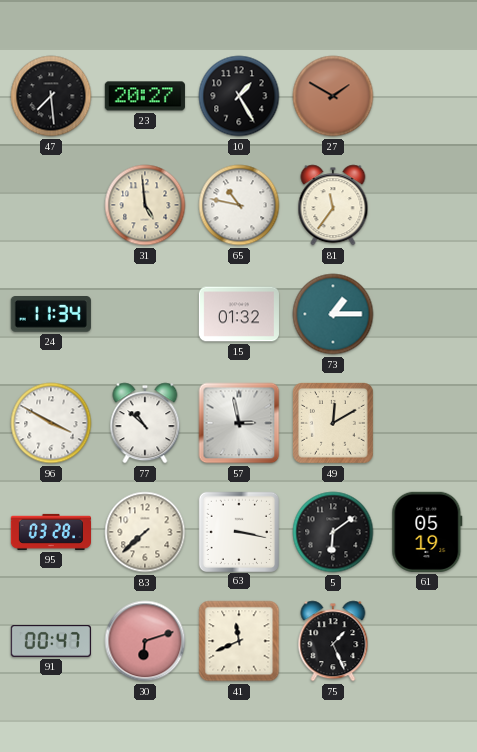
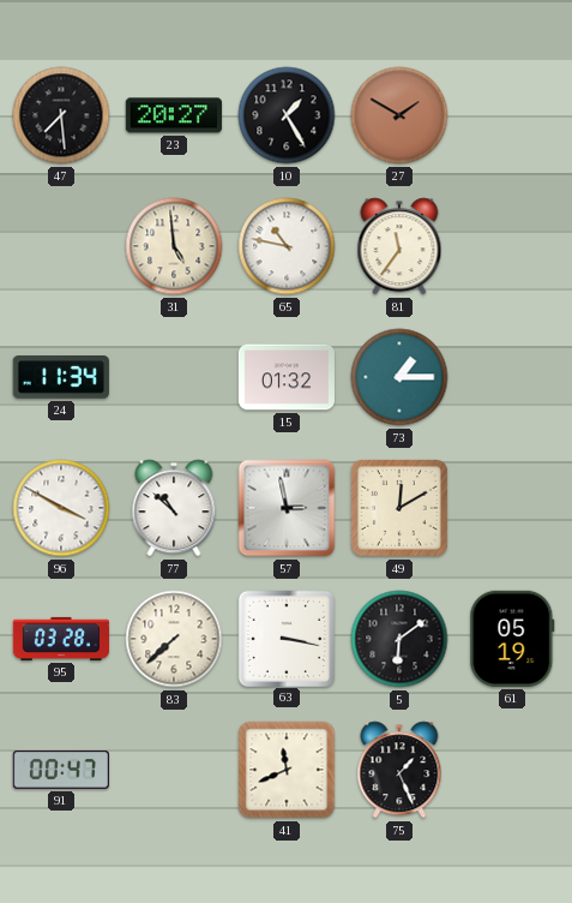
30: 6:12 -> none (145, 641)
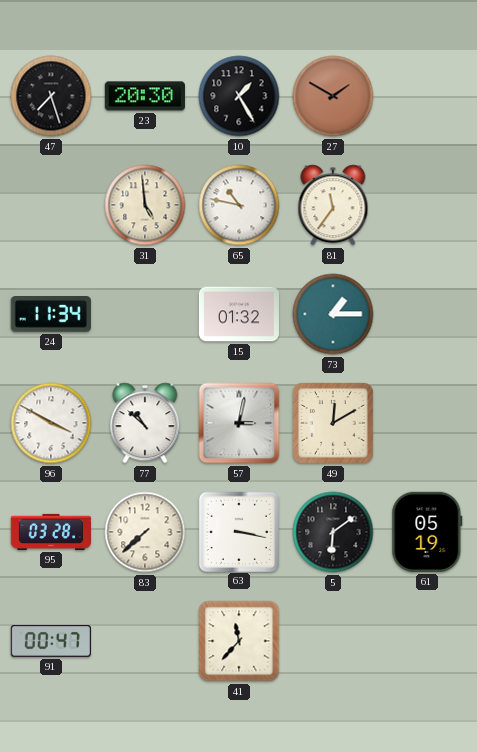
47: 7:29 -> 7:27 (51, 96)
23: 20:27 -> 20:30 (145, 96)
57: 2:58 -> 3:02 (239, 423)
41: 11:41 -> 11:37 (239, 641)
75: 1:26 -> none (399, 770)
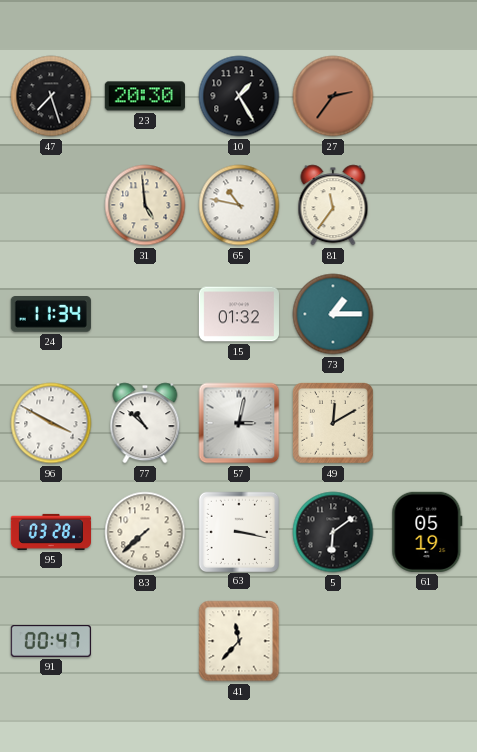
27: 1:50 -> 2:36 (333, 96)
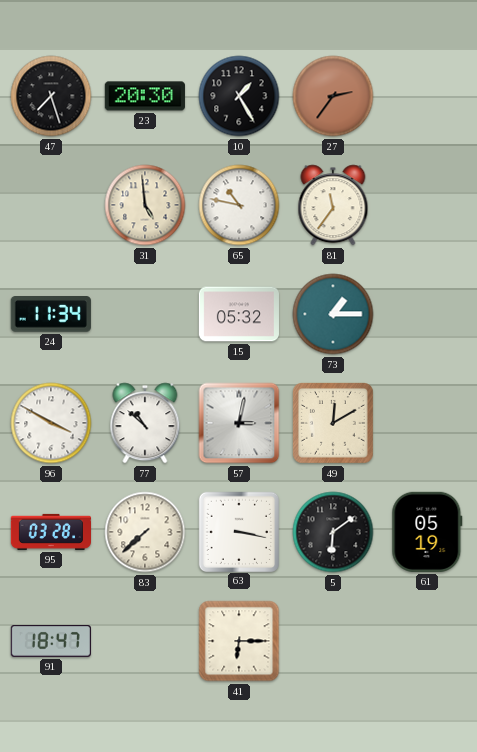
15: 01:32 -> 05:32 (239, 314)
91: 00:47 -> 18:47 (51, 642)
41: 11:37 -> 6:15 (239, 641)
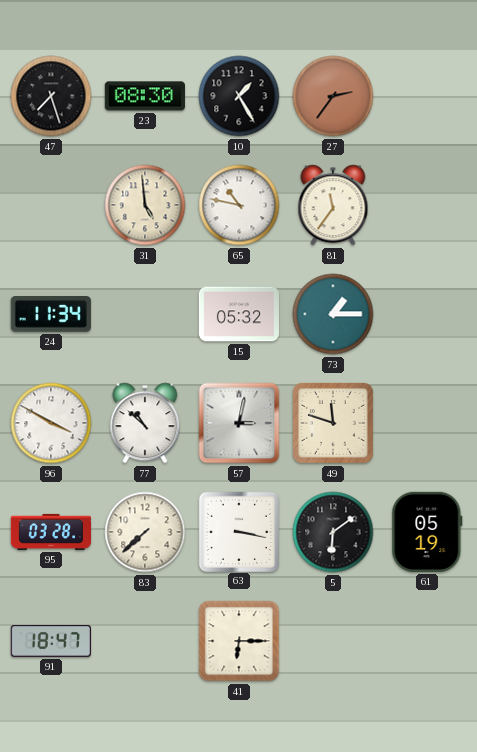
23: 20:30 -> 08:30 (145, 96)
49: 12:10 -> 11:48 (334, 424)
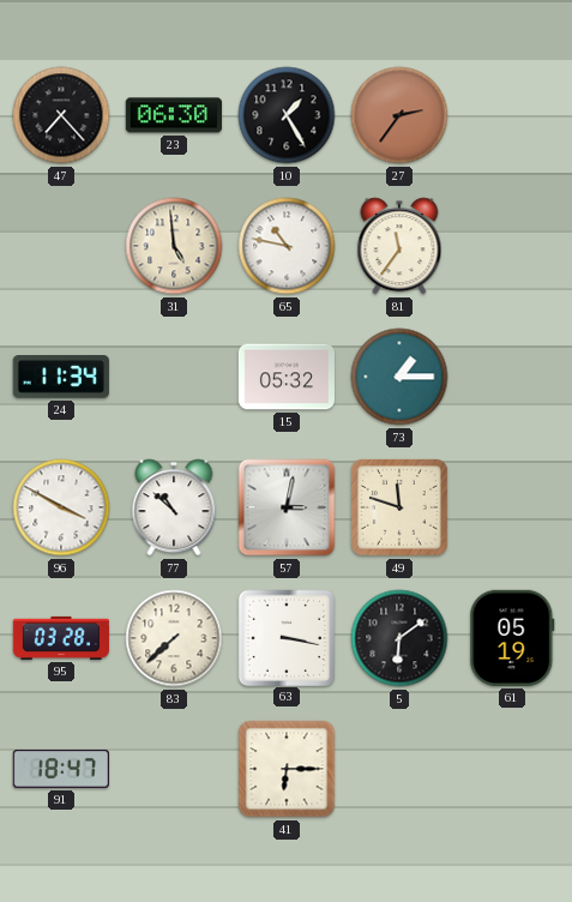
47: 7:27 -> 7:23 (61, 115)
23: 08:30 -> 06:30 (174, 115)
